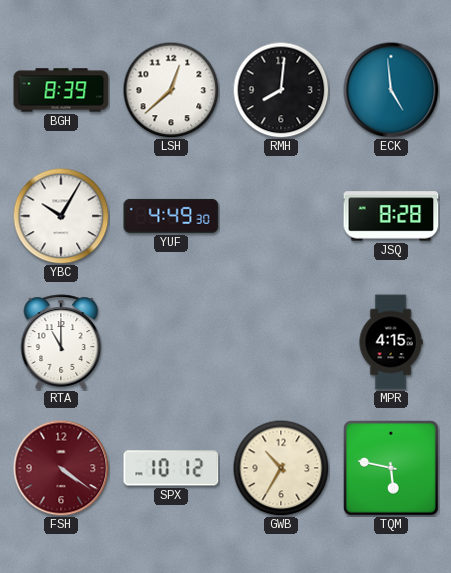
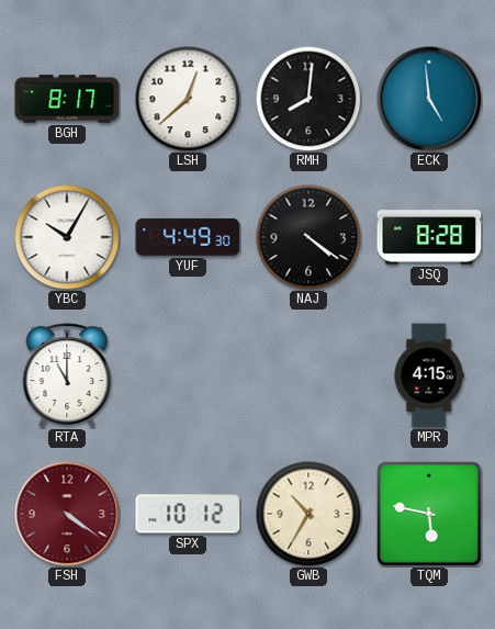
BGH: 8:39 -> 8:17 (67, 99)
NAJ: none -> 4:21 (308, 237)
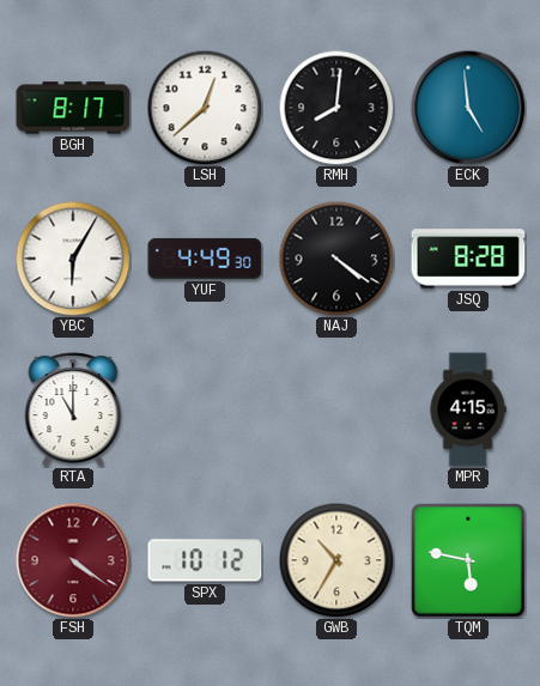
YBC: 10:05 -> 6:05 (73, 259)
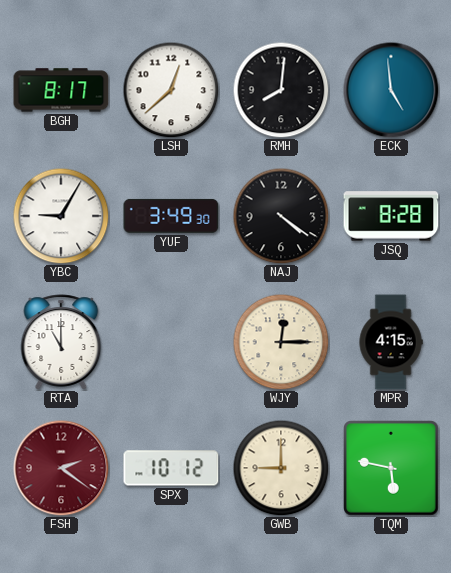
YBC: 6:05 -> 9:05 (61, 216)
YUF: 4:49 -> 3:49 (171, 216)
WJY: none -> 12:15 (281, 342)
FSH: 4:21 -> 2:21 (61, 468)
GWB: 10:35 -> 9:00 (281, 468)
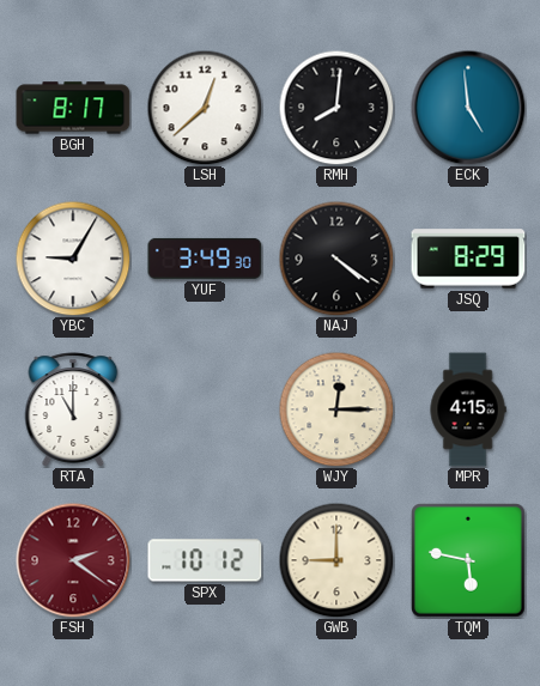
JSQ: 8:28 -> 8:29 (468, 259)
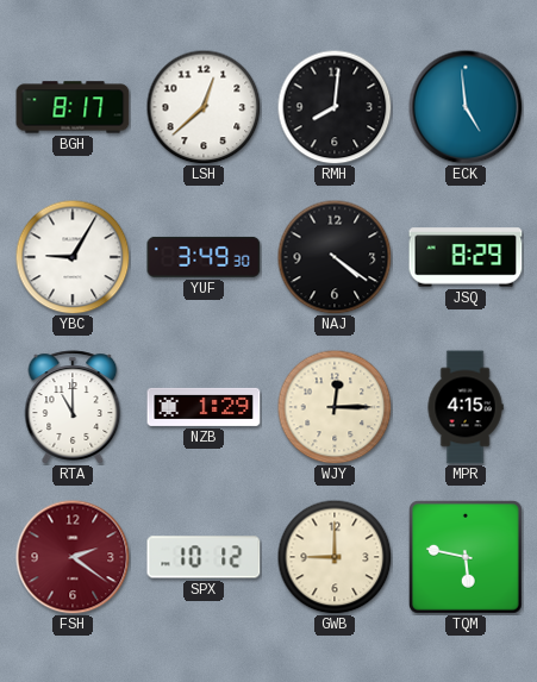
NZB: none -> 1:29 (204, 407)
